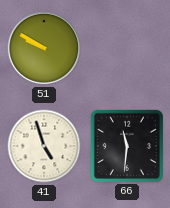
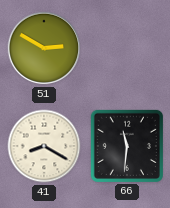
51: 9:50 -> 2:50 (44, 48)
41: 4:57 -> 8:20 (44, 146)
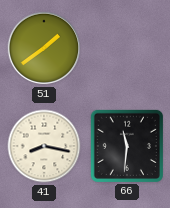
51: 2:50 -> 1:39 (44, 48)
41: 8:20 -> 8:17 (44, 146)
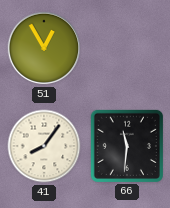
51: 1:39 -> 12:55 (44, 48)
41: 8:17 -> 8:06 (44, 146)
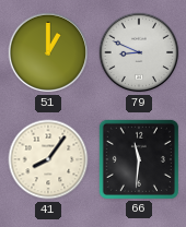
51: 12:55 -> 1:00 (48, 52)
79: none -> 8:49 (139, 52)
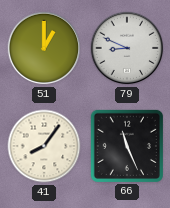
66: 11:31 -> 11:26 (127, 146)
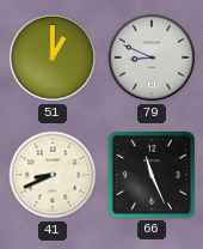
41: 8:06 -> 8:41 (53, 175)
